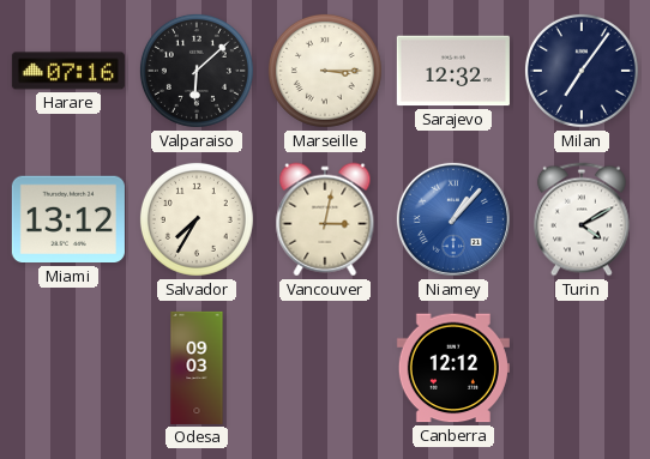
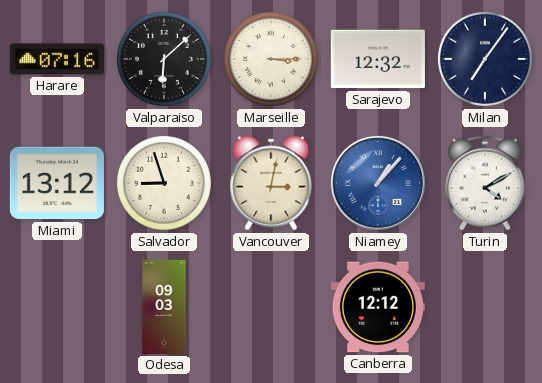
Salvador: 7:35 -> 8:57 (164, 183)
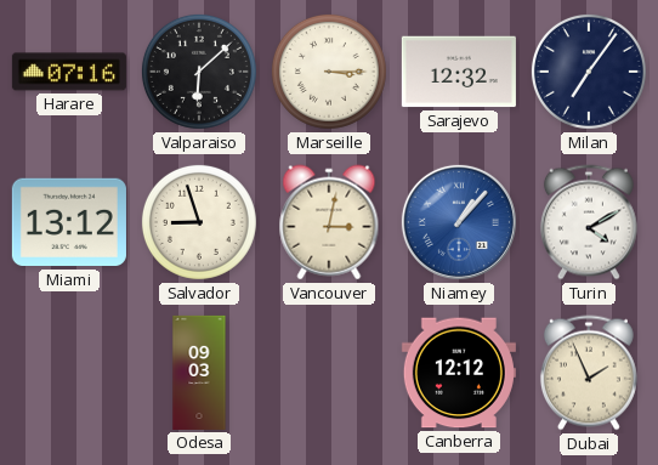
Dubai: none -> 1:56 (589, 373)
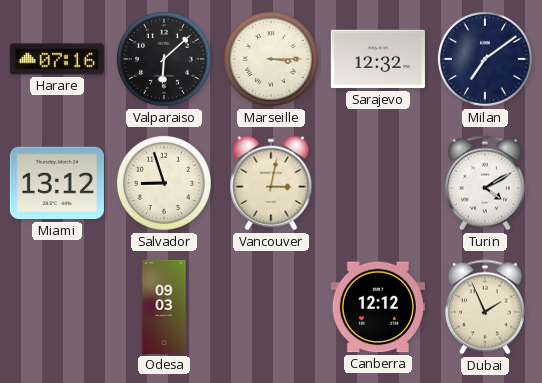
Milan: 7:06 -> 7:09 (485, 59)
Niamey: 1:07 -> none (459, 222)
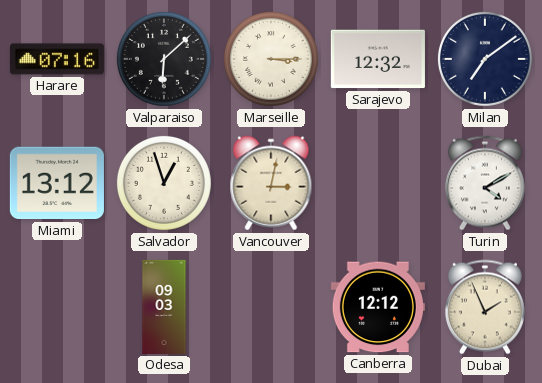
Salvador: 8:57 -> 12:57 (164, 183)
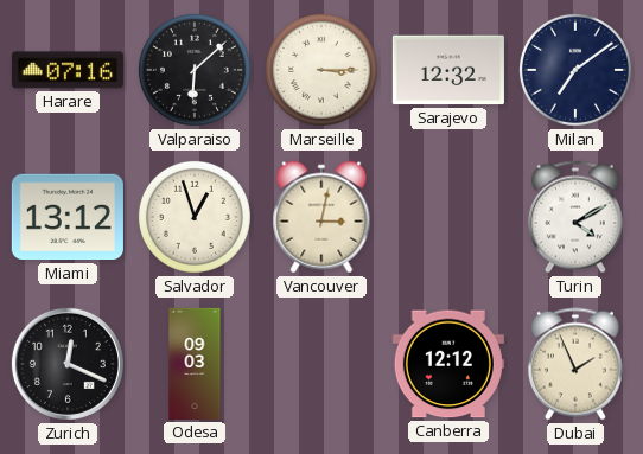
Zurich: none -> 12:19 (68, 364)
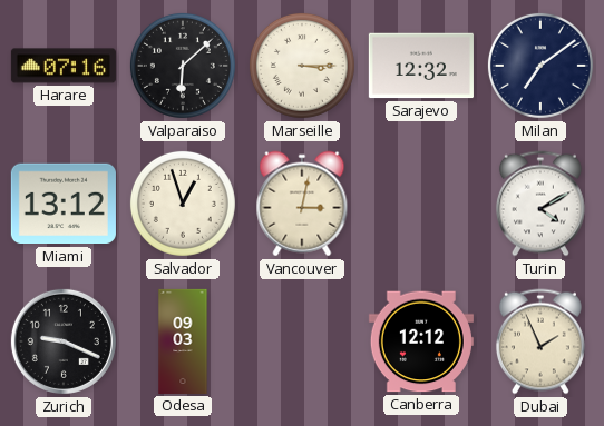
Zurich: 12:19 -> 9:19 (64, 341)
